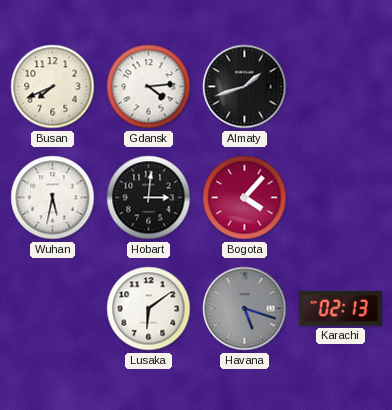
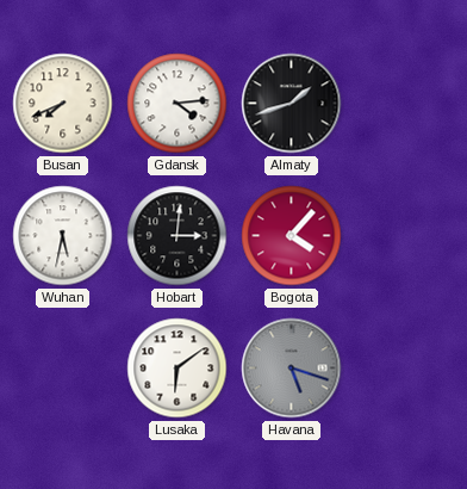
Karachi: 02:13 -> none (340, 309)
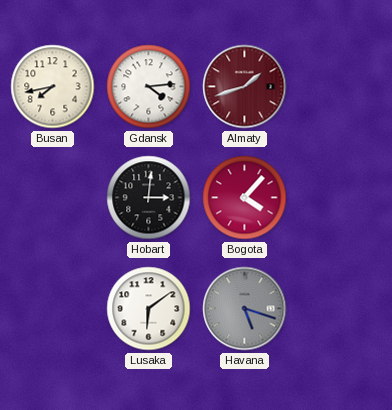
Busan: 7:41 -> 7:43 (53, 87)
Almaty dial: black -> burgundy (245, 87)
Wuhan: 5:32 -> none (63, 236)
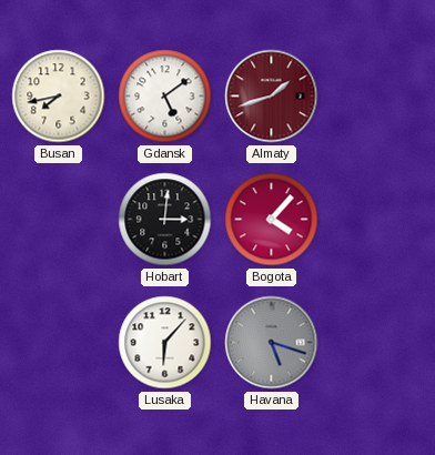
Gdansk: 4:14 -> 5:09 (165, 97)
Lusaka: 6:09 -> 6:07 (165, 343)
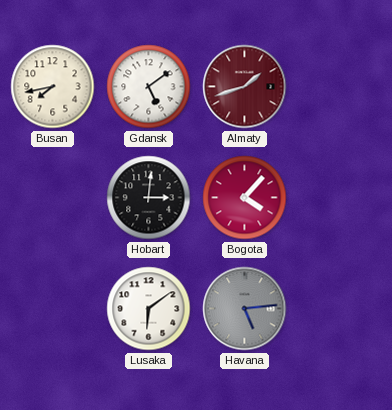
Lusaka: 6:07 -> 6:09 (149, 309)
Havana: 5:18 -> 5:14 (245, 309)
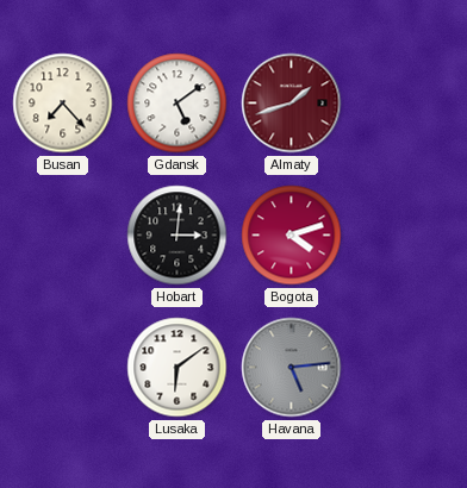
Busan: 7:43 -> 7:23 (63, 104)
Bogota: 4:07 -> 4:12 (292, 236)
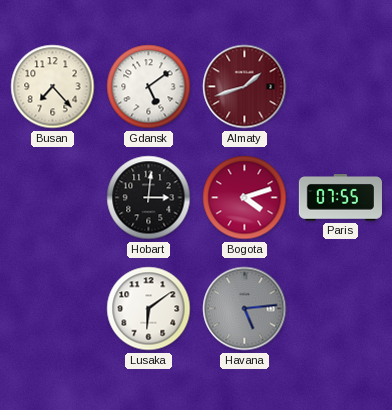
Paris: none -> 07:55 (340, 198)
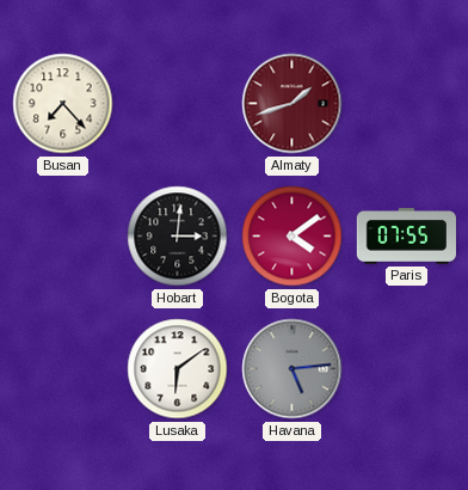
Gdansk: 5:09 -> none (149, 87)
Bogota: 4:12 -> 4:09 (292, 237)
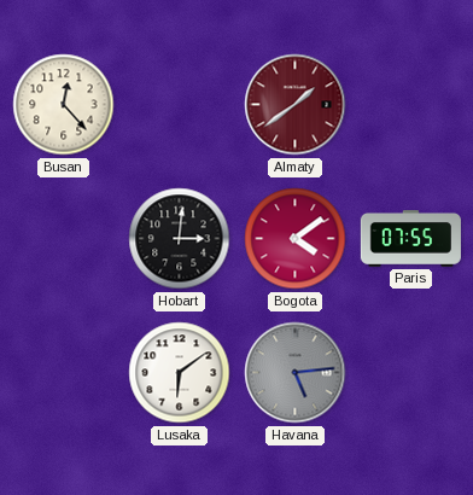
Busan: 7:23 -> 12:23 (64, 105)
Almaty: 1:42 -> 1:39 (296, 105)
